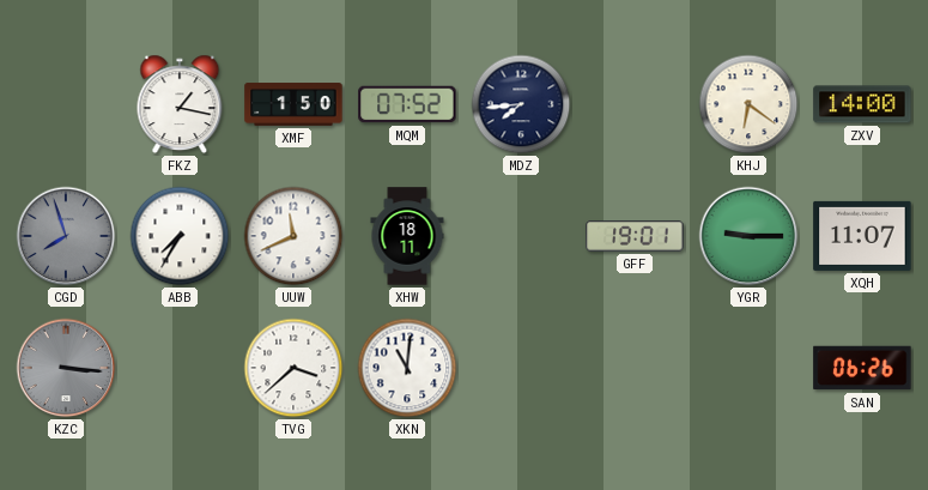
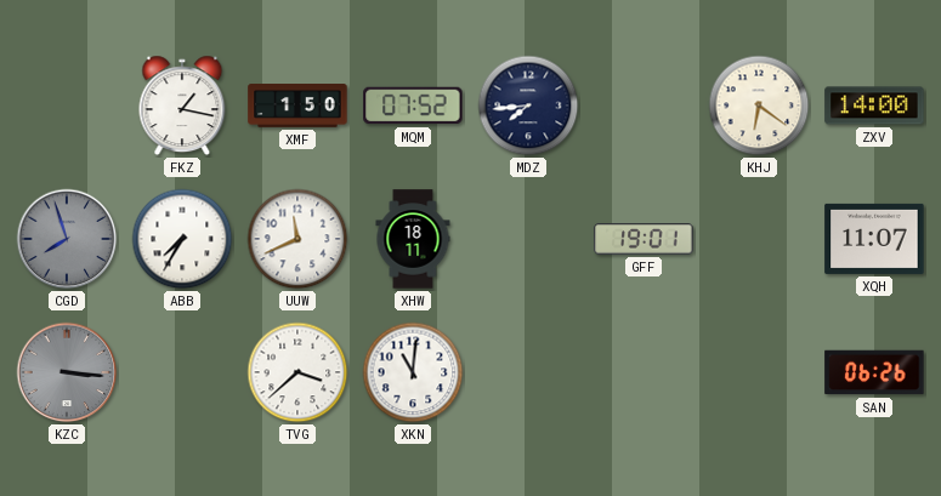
YGR: 9:15 -> none (748, 236)
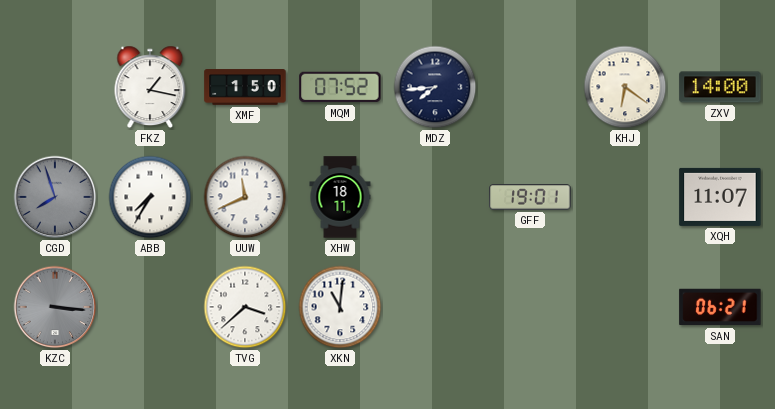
SAN: 06:26 -> 06:21 (720, 307)
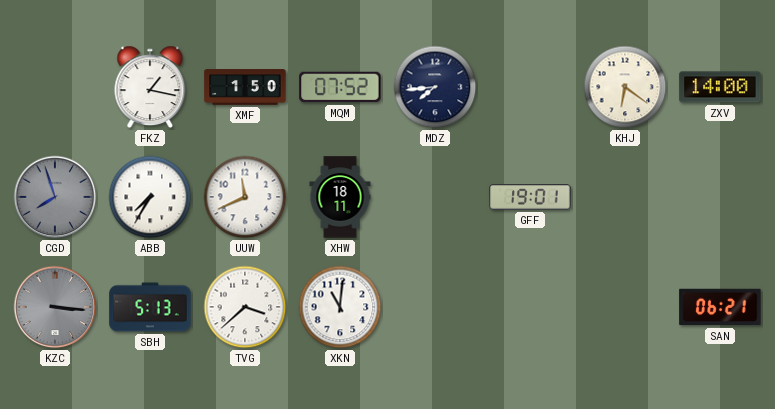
XQH: 11:07 -> none (720, 197)
SBH: none -> 5:13 (150, 307)
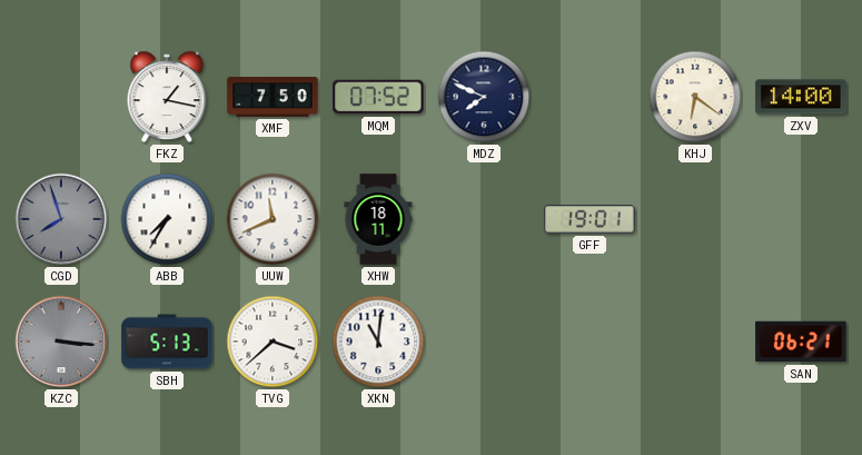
XMF: 1:50 -> 7:50 (273, 97)
MDZ: 7:44 -> 7:49 (484, 97)
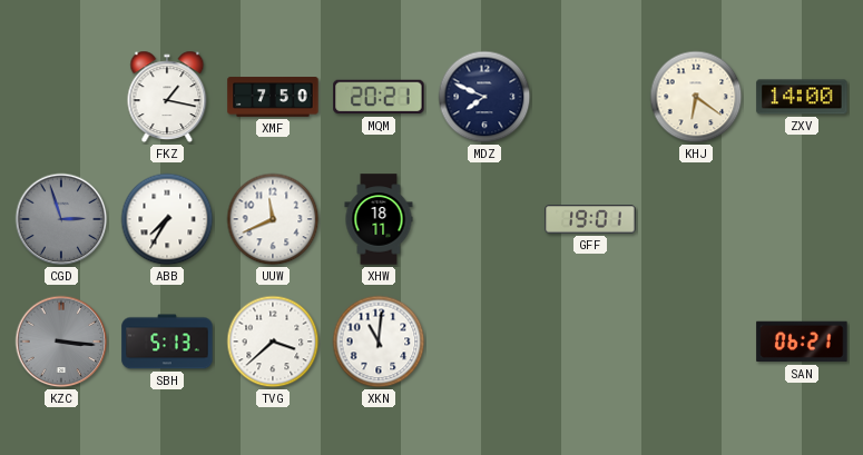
MQM: 07:52 -> 20:21 (379, 97)
CGD: 7:57 -> 2:57 (61, 219)
